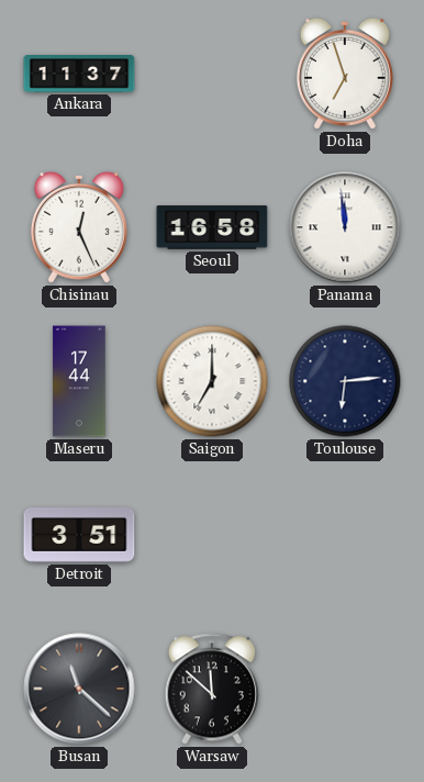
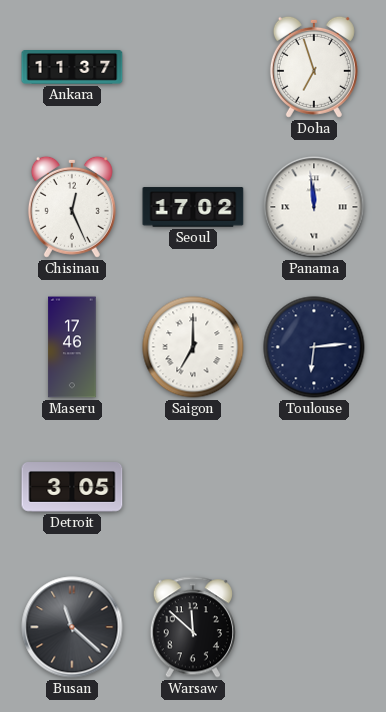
Seoul: 16:58 -> 17:02 (193, 207)
Maseru: 17:44 -> 17:46 (72, 347)
Detroit: 3:51 -> 3:05 (72, 487)
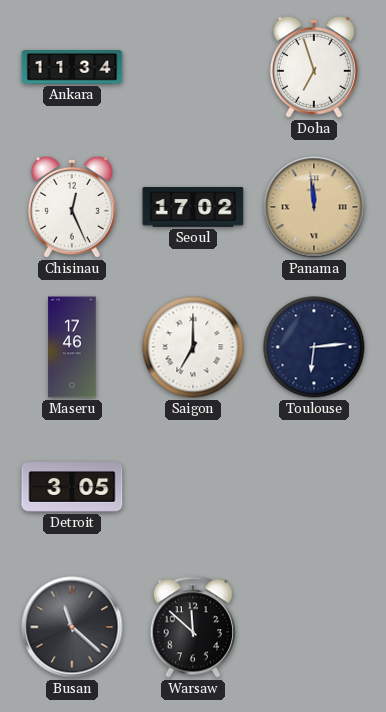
Ankara: 11:37 -> 11:34 (72, 68)
Panama dial: white -> champagne (314, 207)
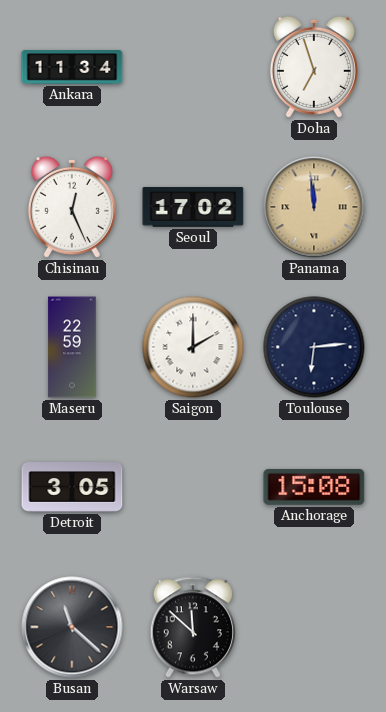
Maseru: 17:46 -> 22:59 (72, 347)
Saigon: 7:00 -> 2:00 (193, 347)
Anchorage: none -> 15:08 (314, 487)
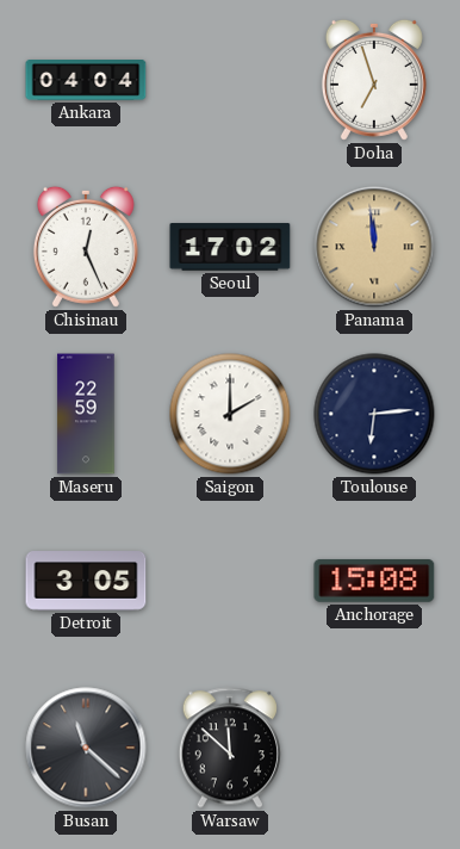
Ankara: 11:34 -> 04:04 (86, 81)
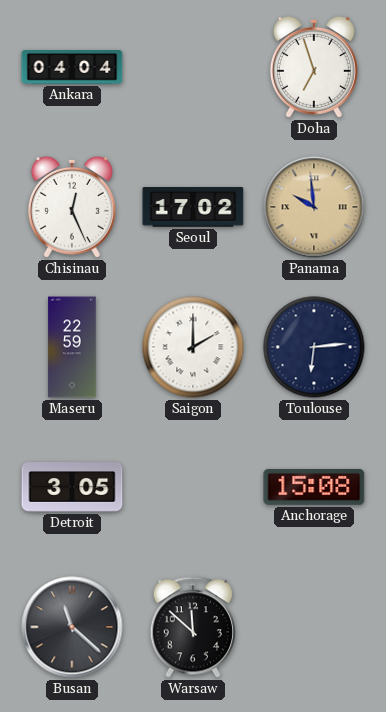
Panama: 11:59 -> 9:59 (314, 207)
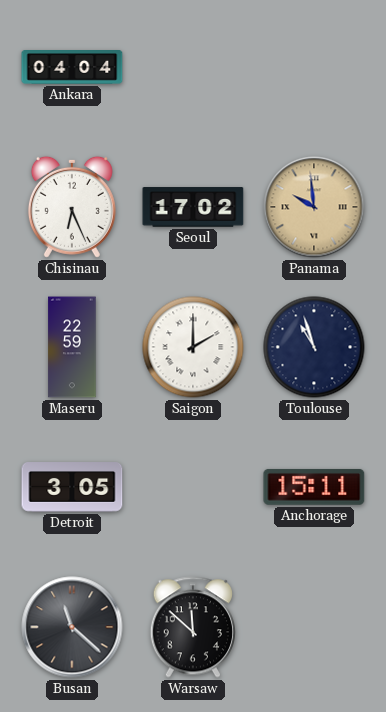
Doha: 6:57 -> none (314, 67)
Chisinau: 12:26 -> 6:26 (72, 207)
Toulouse: 6:14 -> 10:57 (314, 347)
Anchorage: 15:08 -> 15:11 (314, 487)
